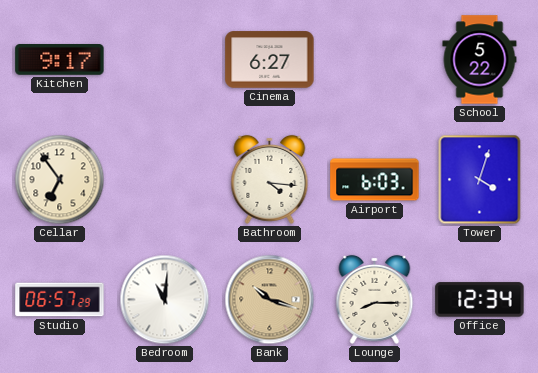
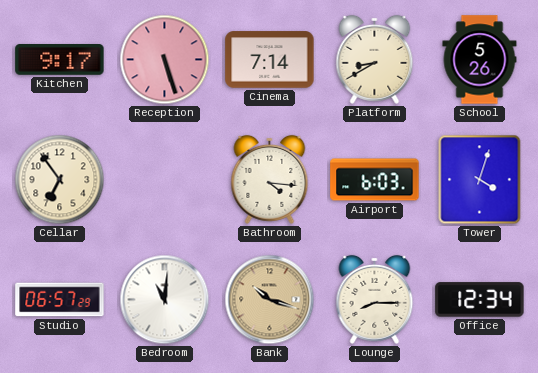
Reception: none -> 5:27 (165, 60)
Cinema: 6:27 -> 7:14 (270, 60)
Platform: none -> 8:40 (375, 59)
School: 5:22 -> 5:26 (480, 60)
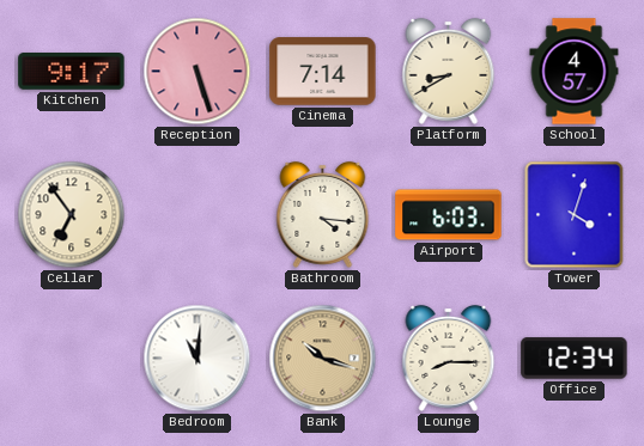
School: 5:26 -> 4:57 (575, 72)
Studio: 06:57 -> none (60, 300)
